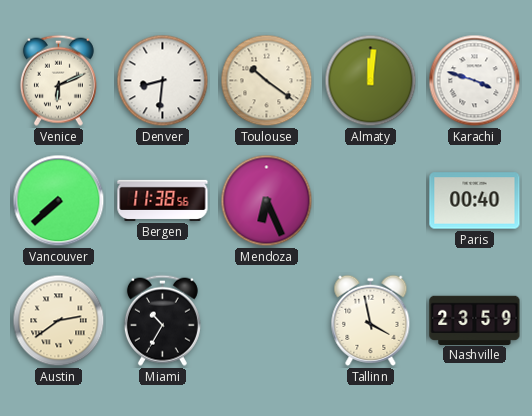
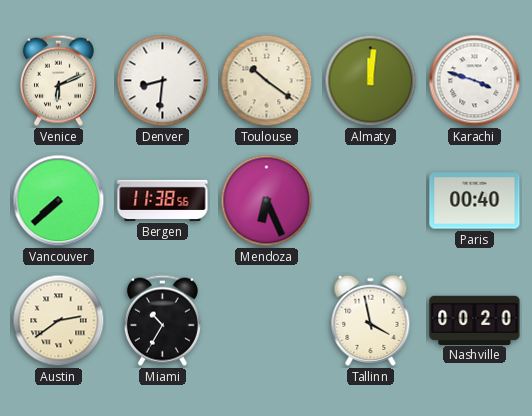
Nashville: 23:59 -> 00:20 (475, 320)
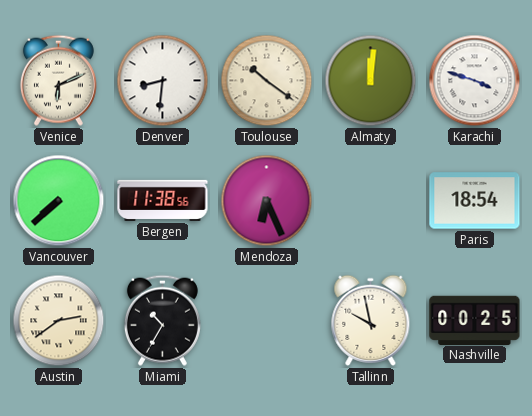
Paris: 00:40 -> 18:54 (475, 201)
Tallinn: 3:58 -> 9:58 (371, 320)
Nashville: 00:20 -> 00:25 (475, 320)
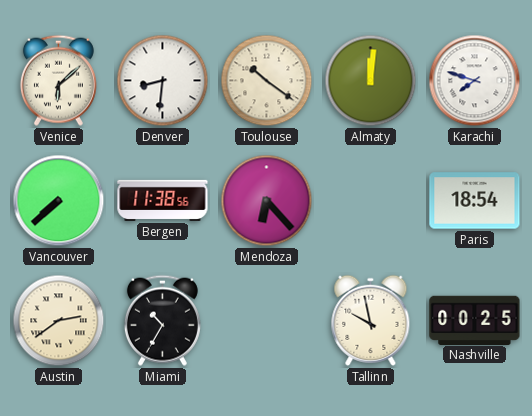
Venice: 6:11 -> 6:08 (58, 80)
Karachi: 3:48 -> 7:48 (475, 81)
Mendoza: 6:26 -> 6:23 (267, 201)
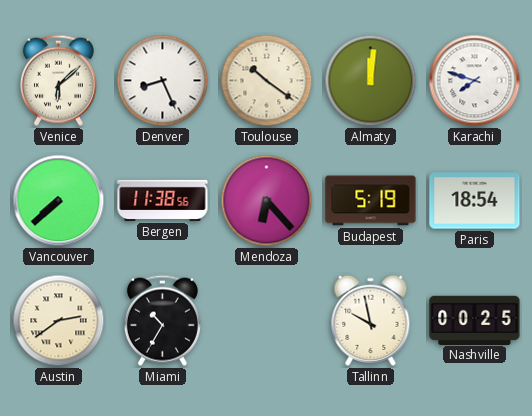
Denver: 8:31 -> 8:26 (163, 81)
Budapest: none -> 5:19 (371, 201)
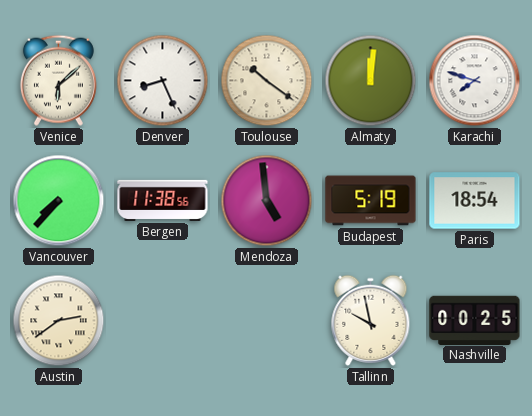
Vancouver: 7:38 -> 7:37 (59, 201)
Mendoza: 6:23 -> 4:59 (267, 201)
Miami: 10:35 -> none (162, 320)
